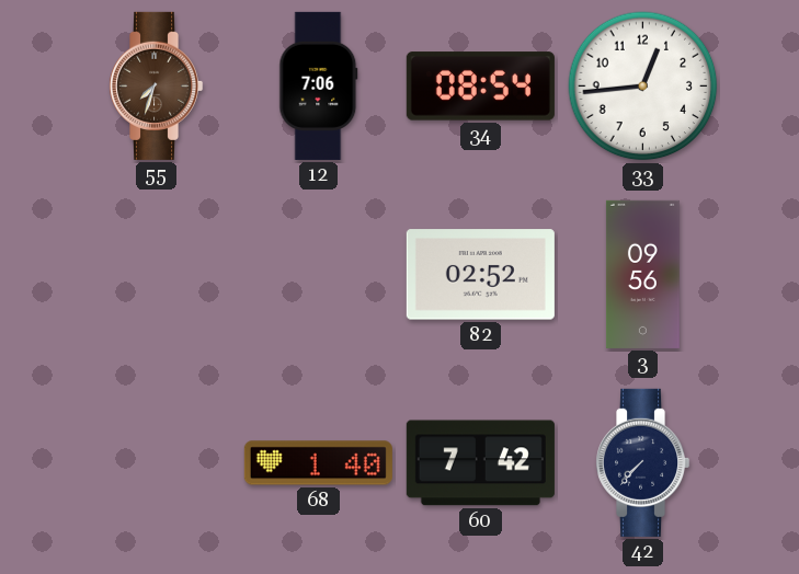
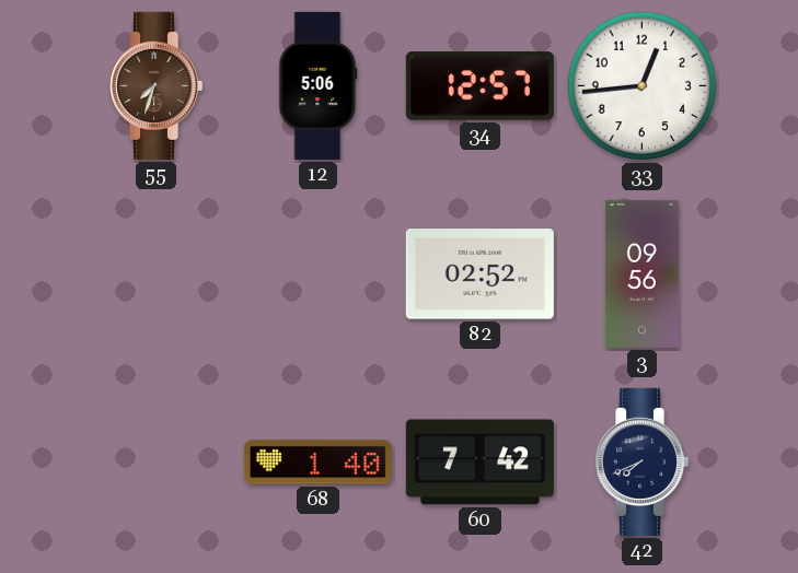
12: 7:06 -> 5:06 (319, 85)
34: 08:54 -> 12:57 (479, 86)
42: 7:37 -> 7:41 (643, 461)
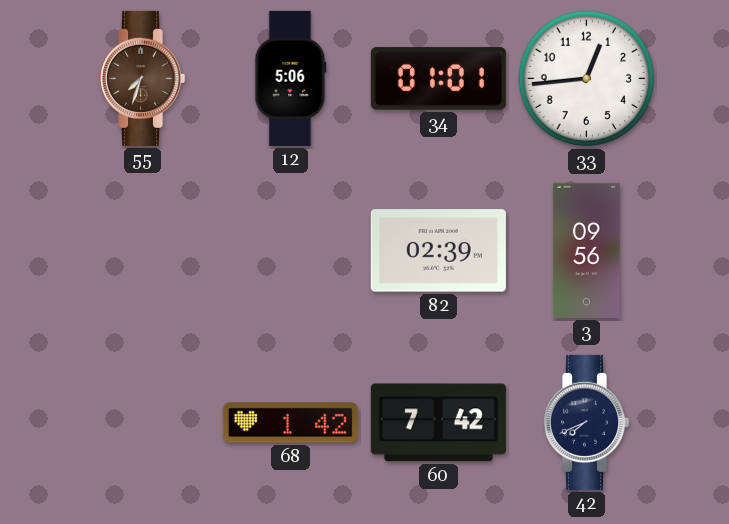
34: 12:57 -> 01:01 (438, 79)
82: 02:52 -> 02:39 (438, 251)
68: 1:40 -> 1:42 (290, 423)
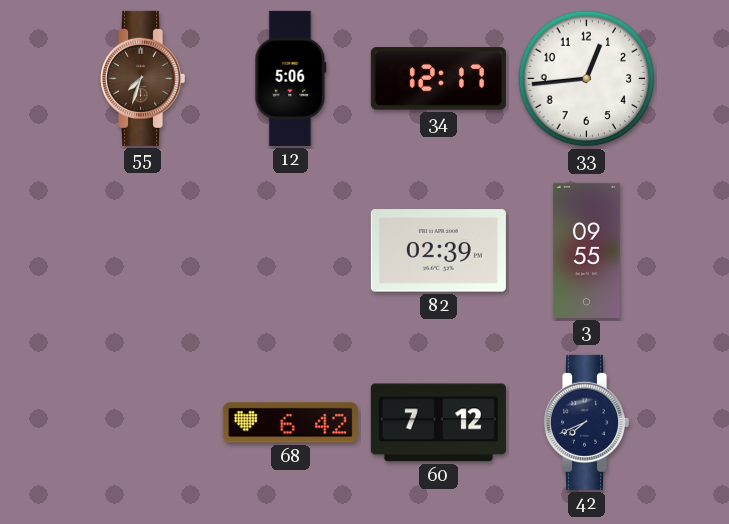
34: 01:01 -> 12:17 (438, 79)
3: 09:56 -> 09:55 (586, 250)
68: 1:42 -> 6:42 (290, 423)
60: 7:42 -> 7:12 (438, 423)
